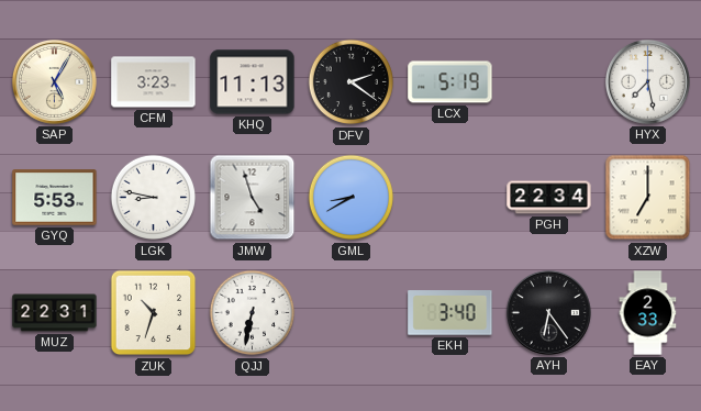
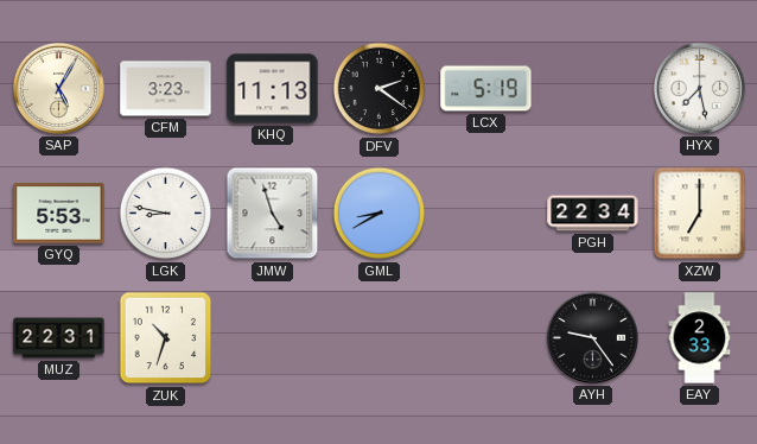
QJJ: 6:32 -> none (253, 313)
EKH: 3:40 -> none (450, 313)
AYH: 6:24 -> 9:24 (592, 337)
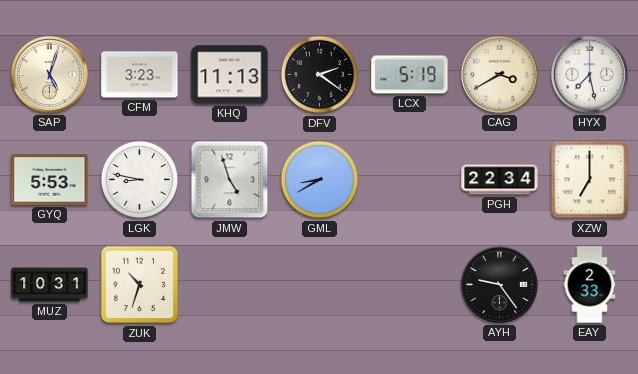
SAP: 5:05 -> 5:03 (49, 74)
CAG: none -> 3:40 (499, 74)
MUZ: 22:31 -> 10:31 (50, 285)
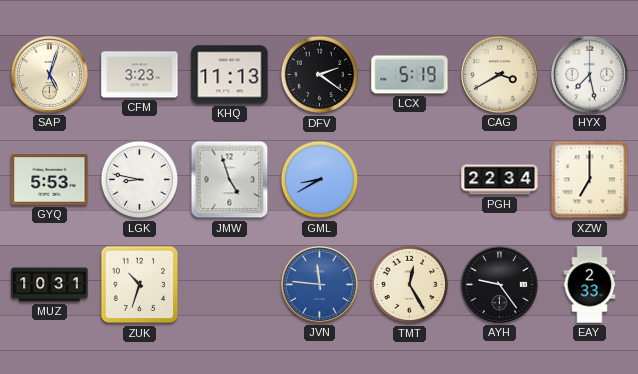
JVN: none -> 11:46 (319, 284)
TMT: none -> 12:25 (410, 285)
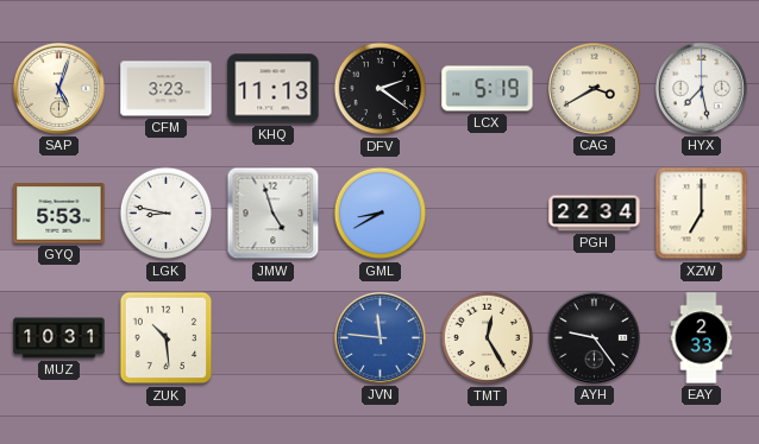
ZUK: 10:33 -> 10:29 (167, 338)
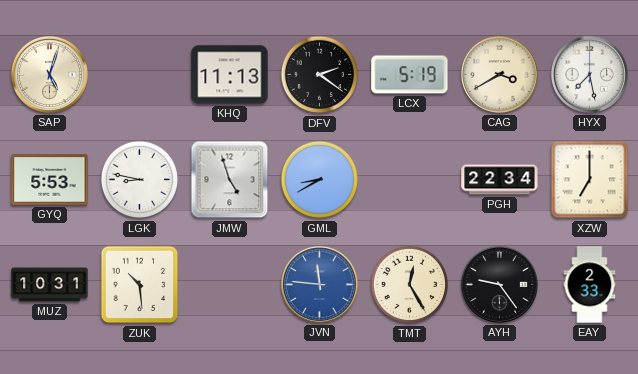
CFM: 3:23 -> none (167, 89)
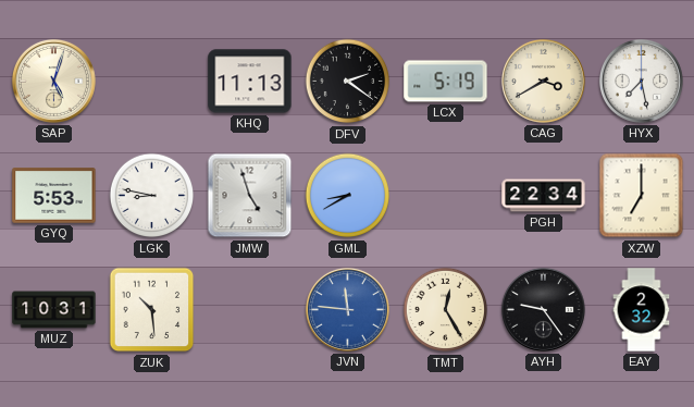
EAY: 2:33 -> 2:32 (642, 310)
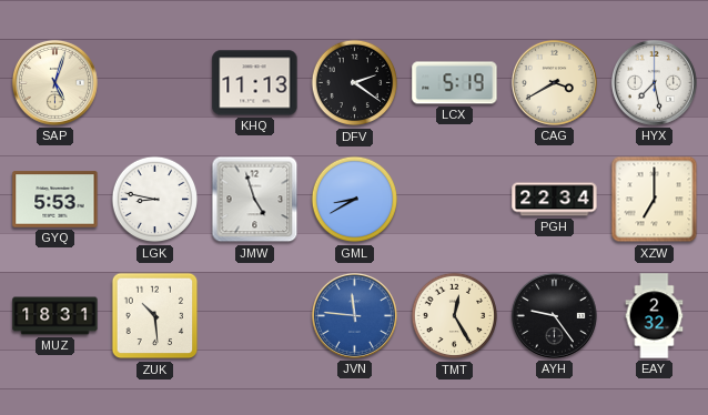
MUZ: 10:31 -> 18:31 (55, 316)
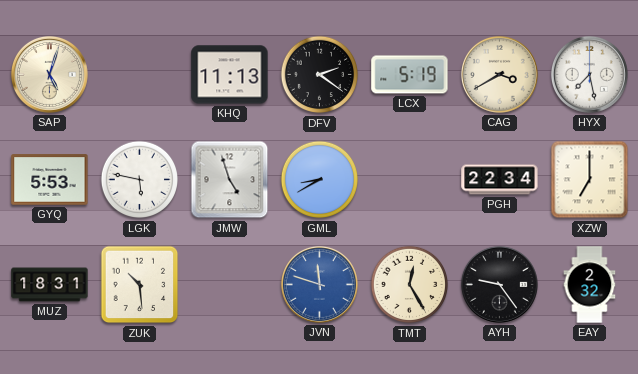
LGK: 8:47 -> 5:47 (140, 180)
JVN: 11:46 -> 11:48 (319, 284)
